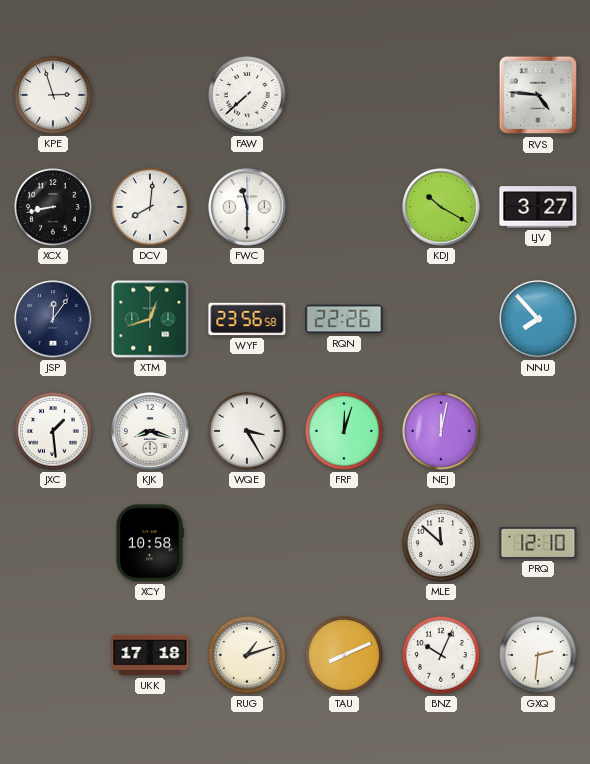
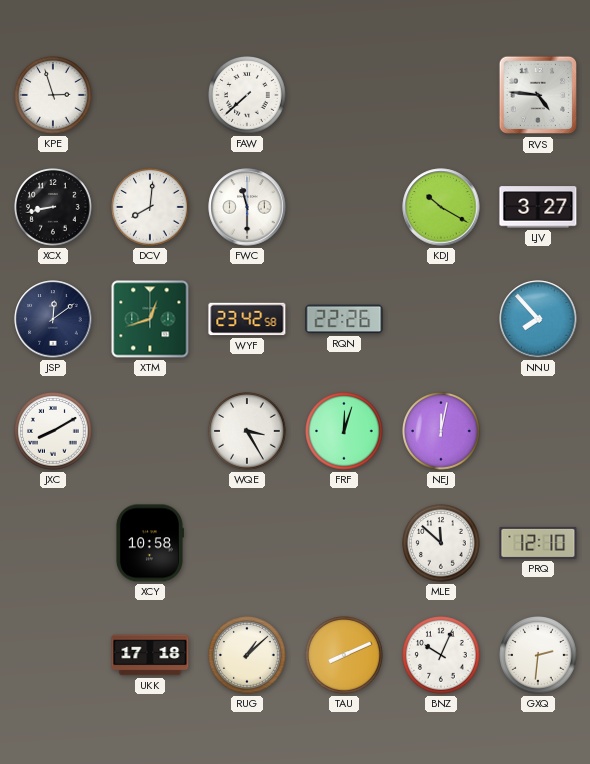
JSP: 12:06 -> 12:09 (53, 319)
WYF: 23:56 -> 23:42 (247, 319)
JXC: 1:29 -> 8:10 (54, 432)
KJK: 8:18 -> none (150, 431)
RUG: 1:12 -> 1:08 (248, 656)
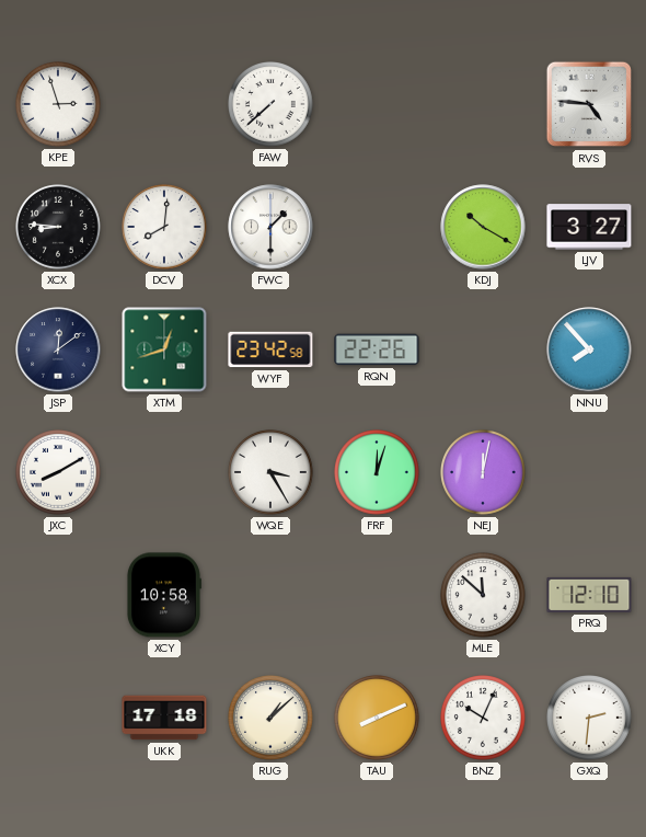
XCX: 8:43 -> 8:46 (59, 228)
FWC: 11:30 -> 1:30 (270, 227)
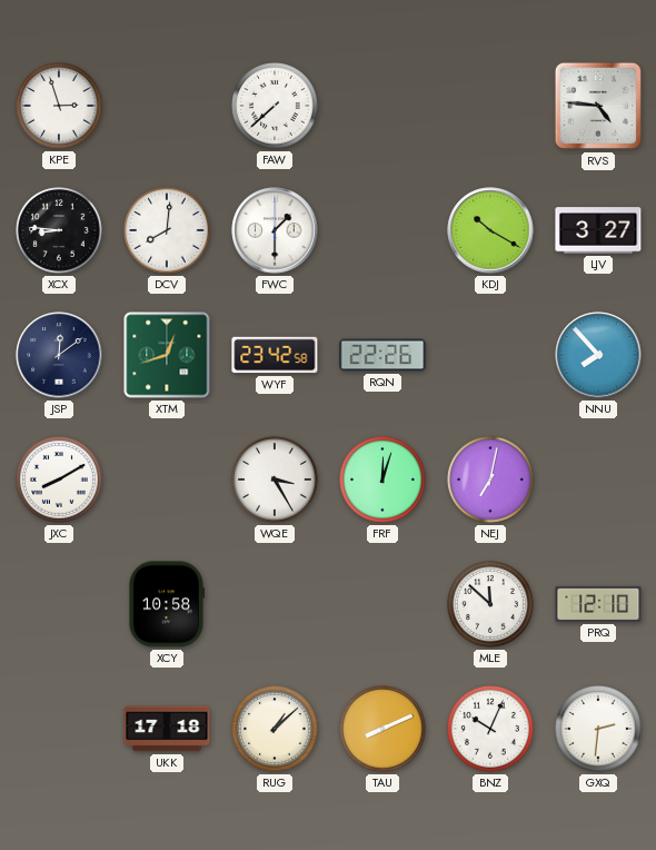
NEJ: 12:02 -> 7:02 (491, 481)
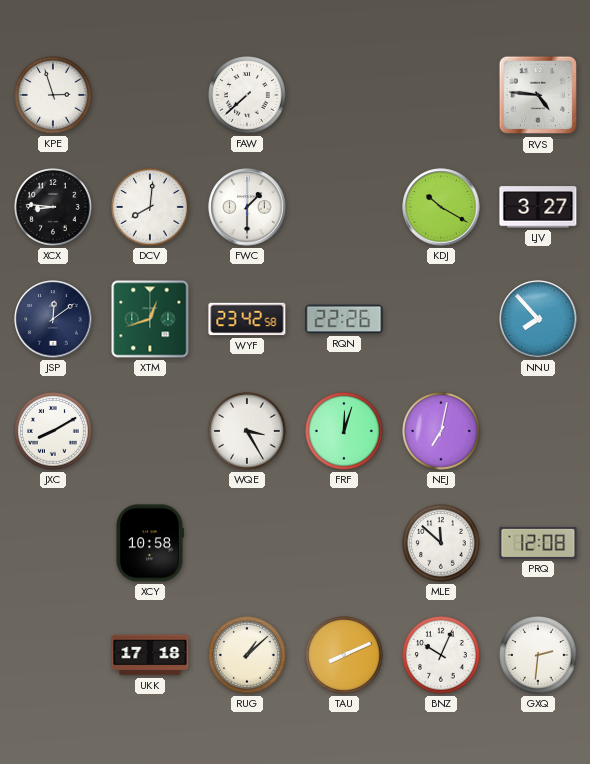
PRQ: 12:10 -> 12:08 (538, 543)
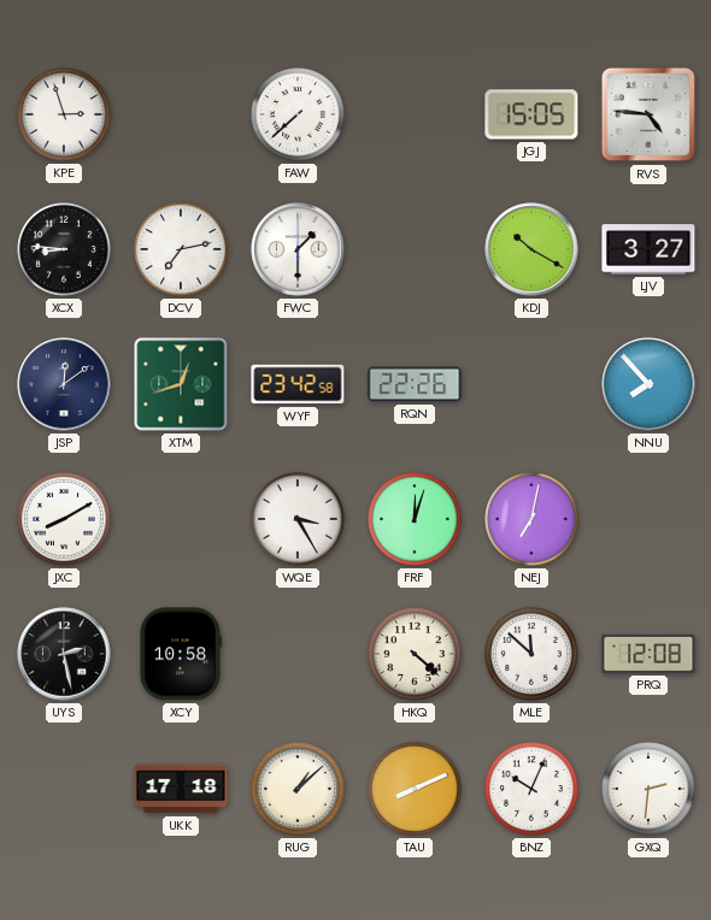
JGJ: none -> 15:05 (531, 114)
DCV: 8:01 -> 7:13 (182, 250)
UYS: none -> 2:28 (64, 654)
HKQ: none -> 4:22 (416, 655)
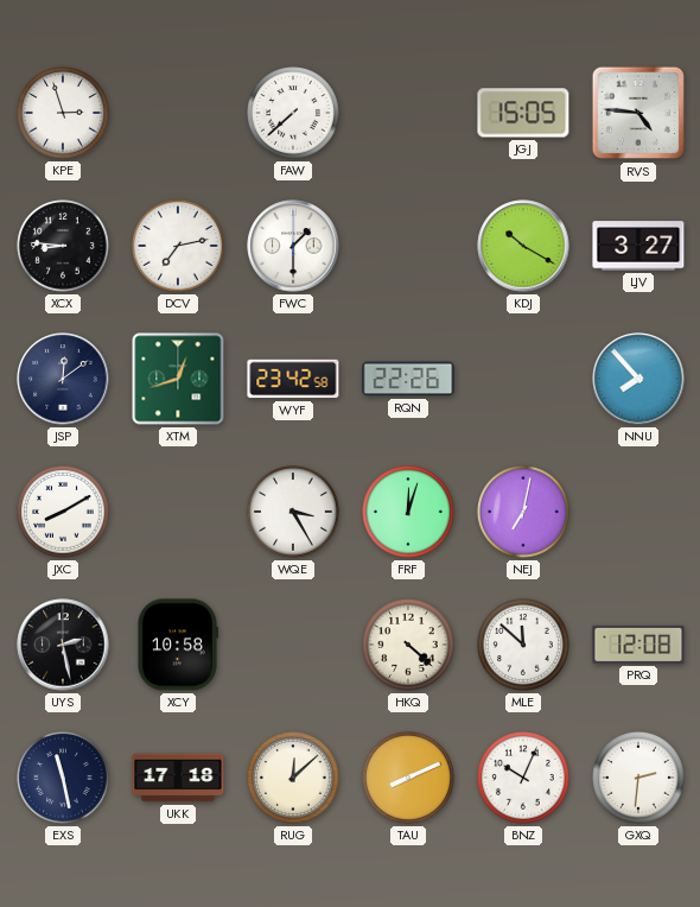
EXS: none -> 11:28 (64, 779)
RUG: 1:08 -> 12:08 (294, 779)
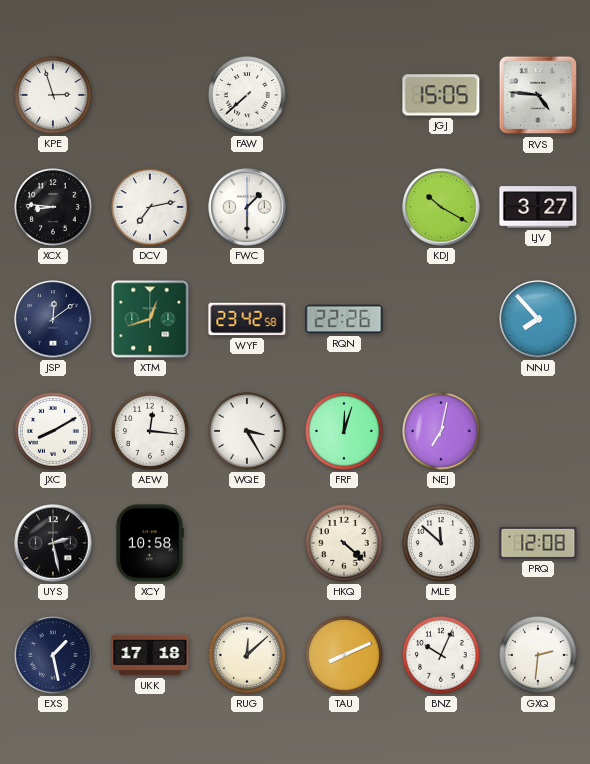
AEW: none -> 12:16 (151, 432)
EXS: 11:28 -> 1:28 (54, 656)
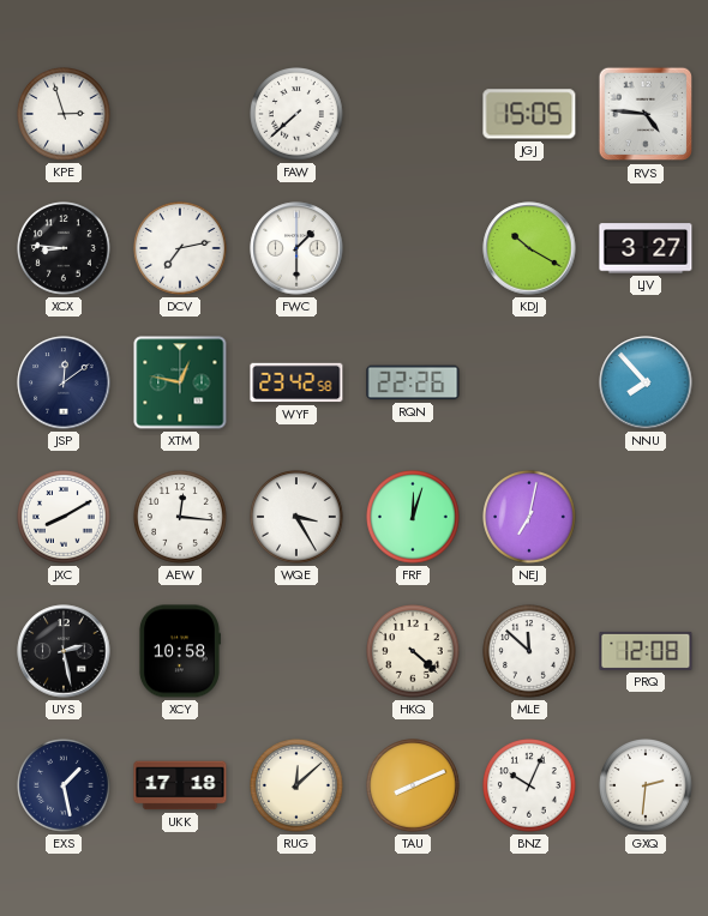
XTM: 12:42 -> 12:47 (180, 382)
